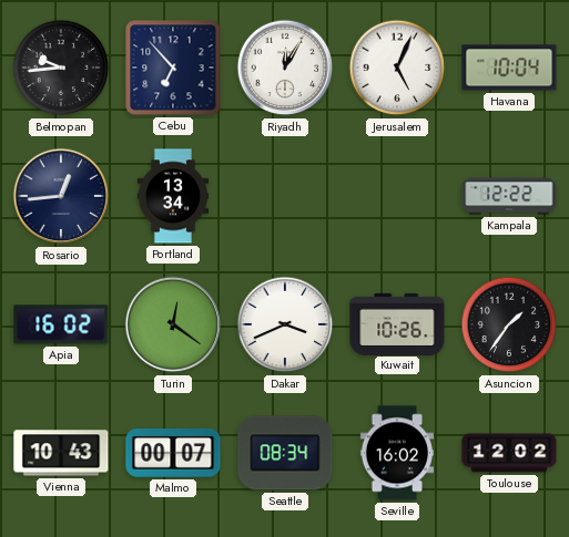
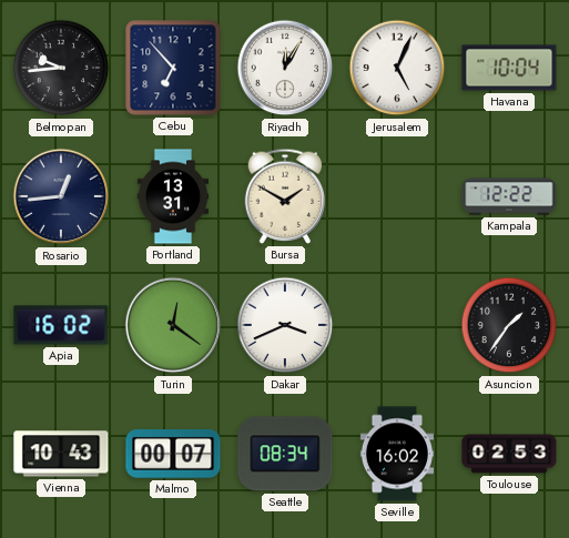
Portland: 13:34 -> 13:31 (173, 196)
Bursa: none -> 1:50 (285, 196)
Kuwait: 10:26 -> none (397, 323)
Toulouse: 12:02 -> 02:53 (509, 454)
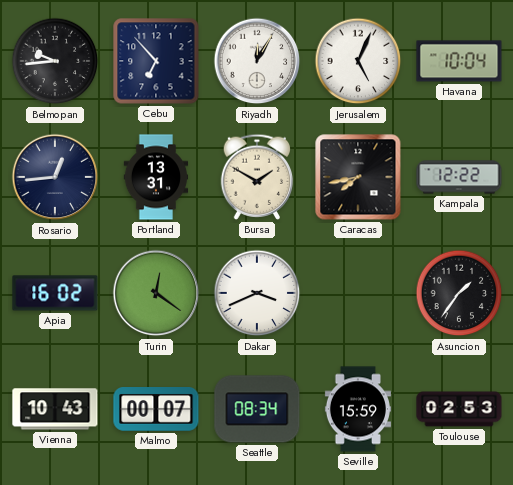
Caracas: none -> 7:43 (358, 177)
Seville: 16:02 -> 15:59 (358, 409)
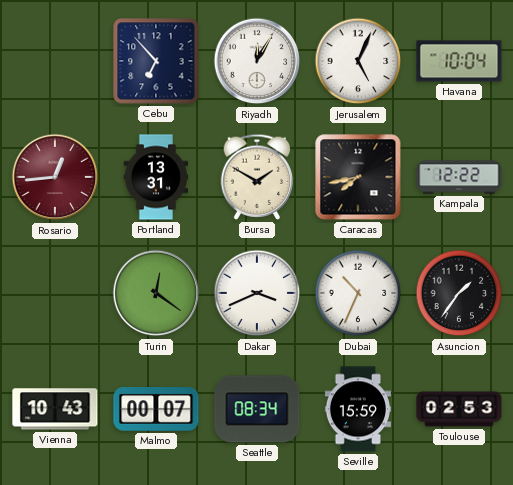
Belmopan: 9:44 -> none (55, 61)
Rosario dial: navy -> burgundy (55, 177)
Apia: 16:02 -> none (55, 293)
Dubai: none -> 10:34 (358, 293)
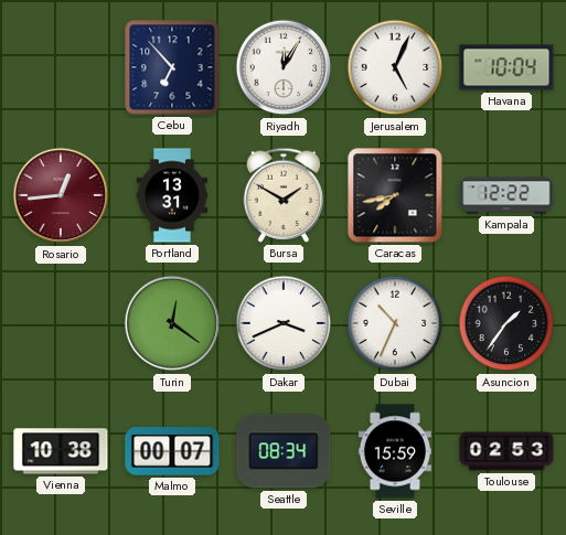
Vienna: 10:43 -> 10:38 (61, 451)
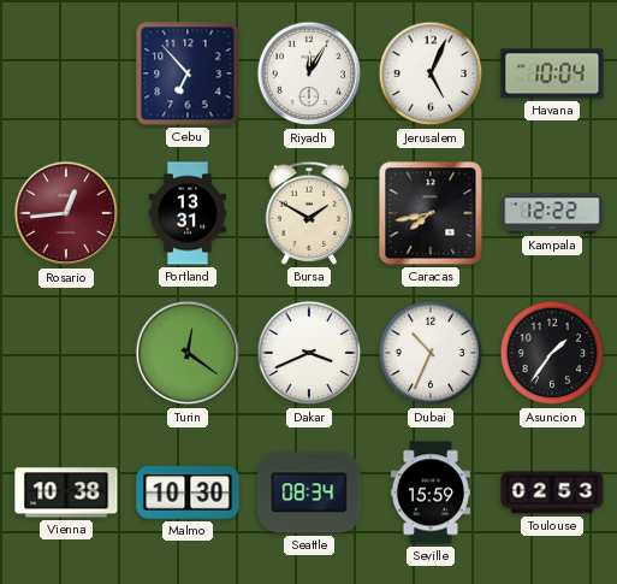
Malmo: 00:07 -> 10:30 (188, 494)
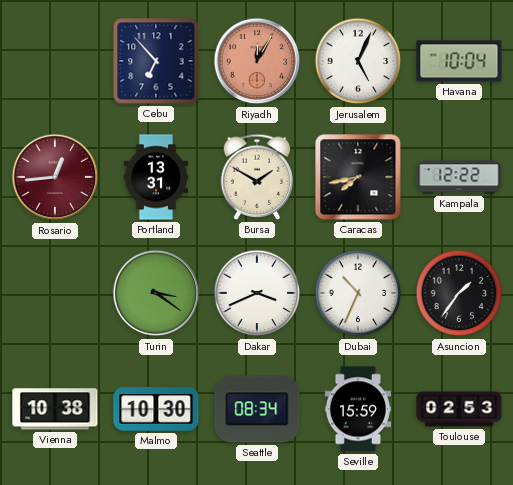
Riyadh dial: white -> salmon (257, 61)
Turin: 12:21 -> 3:21 (156, 293)
